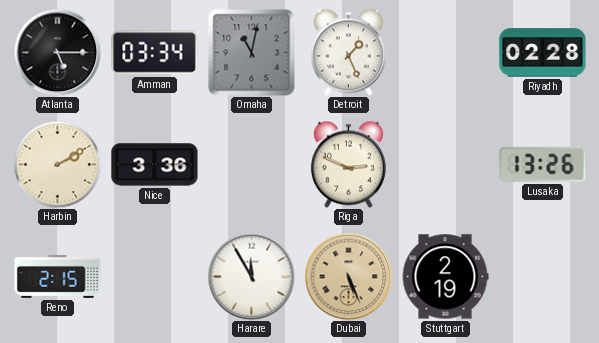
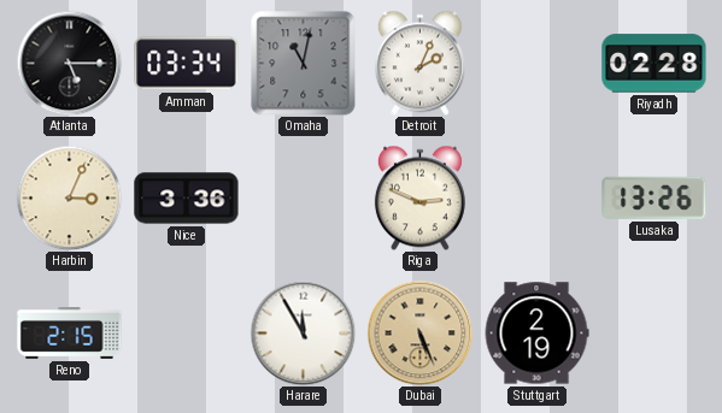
Detroit: 1:26 -> 2:04 (419, 63)
Harbin: 2:10 -> 3:04 (69, 197)
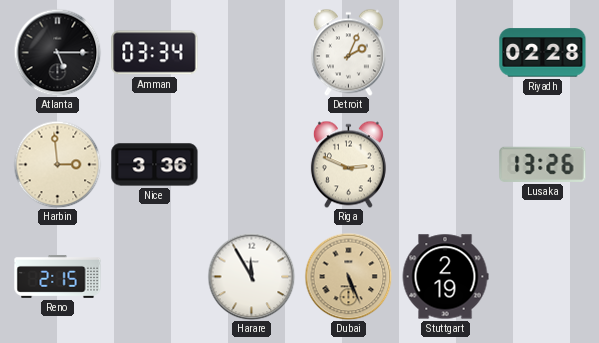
Omaha: 11:02 -> none (304, 64)
Harbin: 3:04 -> 2:59 (57, 164)
